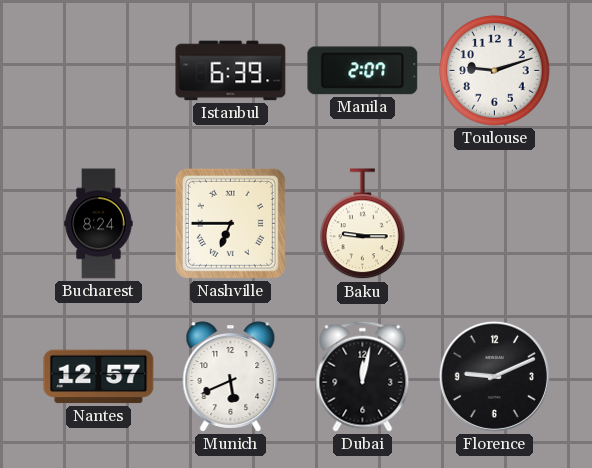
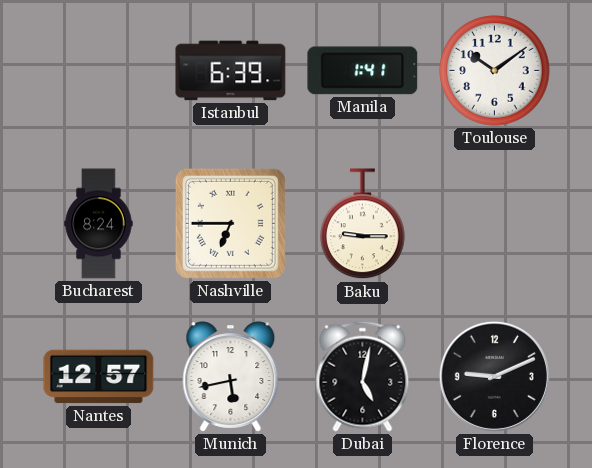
Manila: 2:07 -> 1:41 (363, 71)
Toulouse: 9:12 -> 10:09 (495, 71)
Munich: 5:41 -> 5:43 (231, 377)
Dubai: 12:02 -> 5:02 (363, 376)
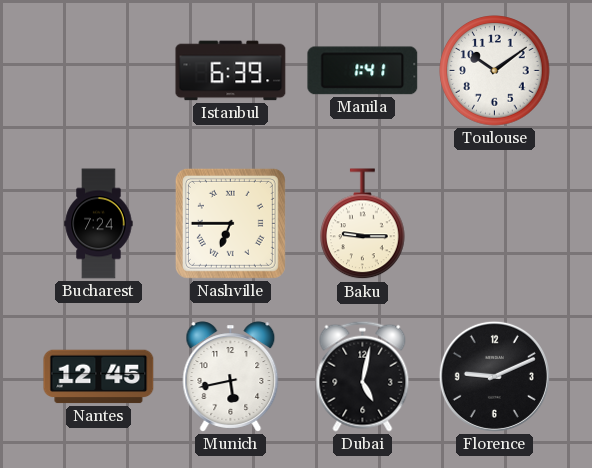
Bucharest: 8:24 -> 7:24 (99, 224)
Nantes: 12:57 -> 12:45 (99, 377)
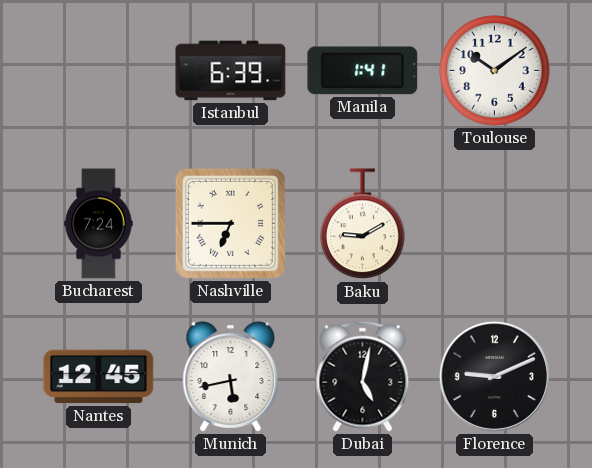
Baku: 9:15 -> 9:10 (363, 224)
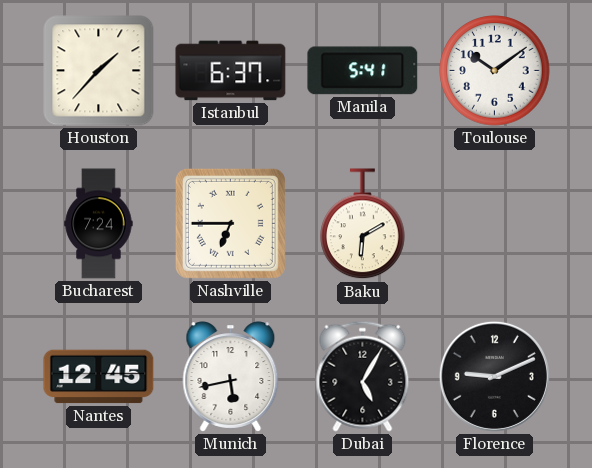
Houston: none -> 1:37 (99, 71)
Istanbul: 6:39 -> 6:37 (231, 71)
Manila: 1:41 -> 5:41 (363, 71)
Baku: 9:10 -> 6:10 (363, 224)
Dubai: 5:02 -> 5:05 (363, 376)
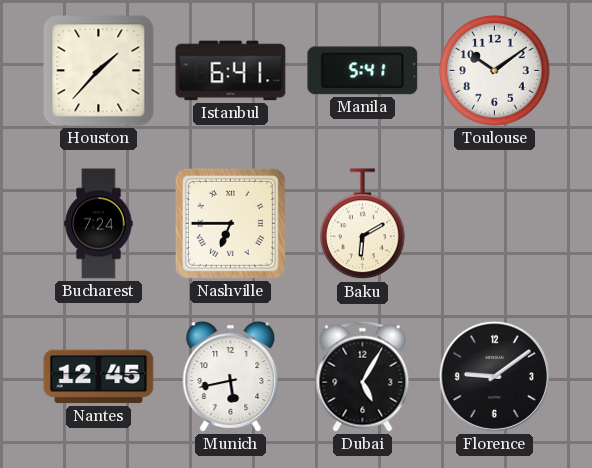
Istanbul: 6:37 -> 6:41 (231, 71)
Florence: 9:11 -> 9:09 (494, 376)
